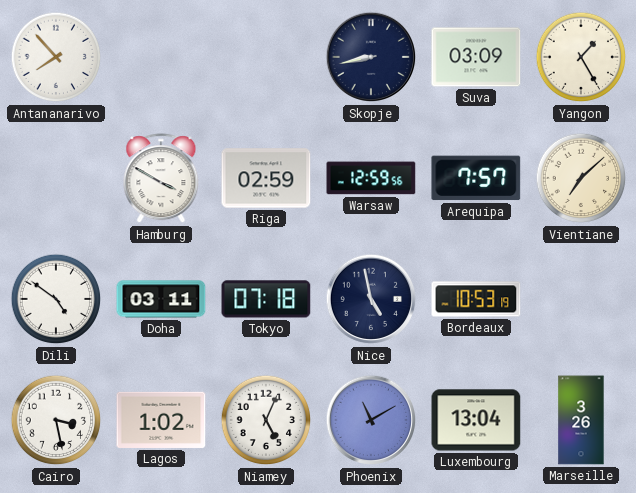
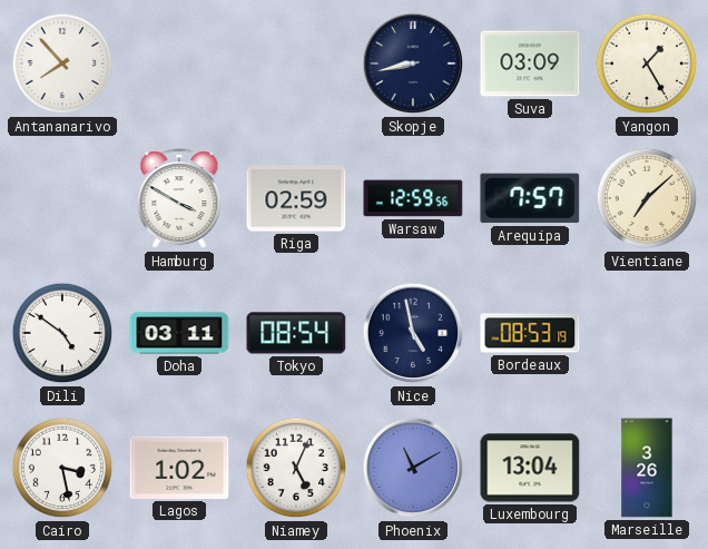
Tokyo: 07:18 -> 08:54 (296, 333)
Bordeaux: 10:53 -> 08:53 (530, 333)
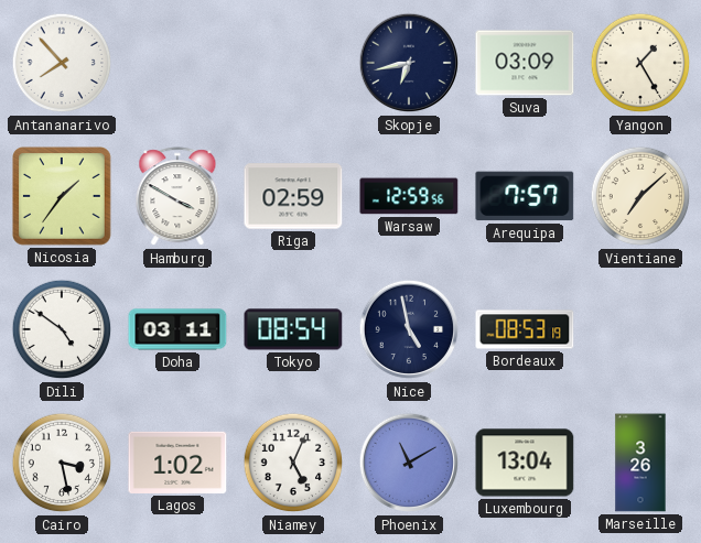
Skopje: 8:43 -> 6:43 (409, 63)
Nicosia: none -> 1:36 (63, 197)
